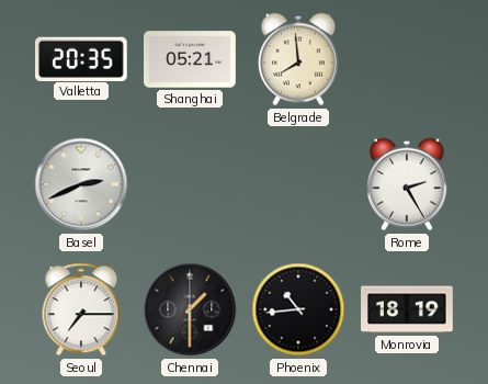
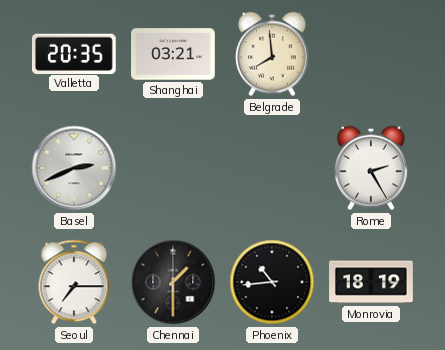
Shanghai: 05:21 -> 03:21 (174, 54)
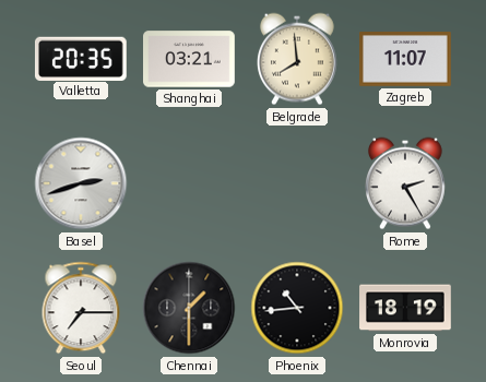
Zagreb: none -> 11:07 (406, 59)
Basel: 2:41 -> 2:42 (81, 183)
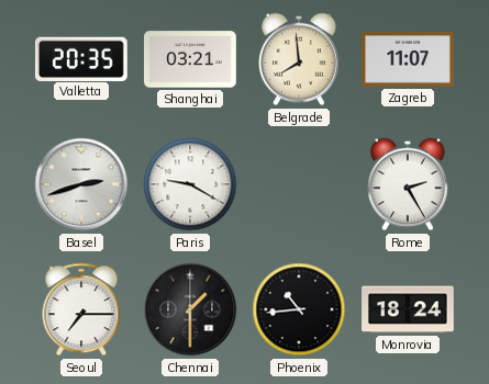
Paris: none -> 9:20 (190, 184)
Monrovia: 18:19 -> 18:24 (408, 309)
